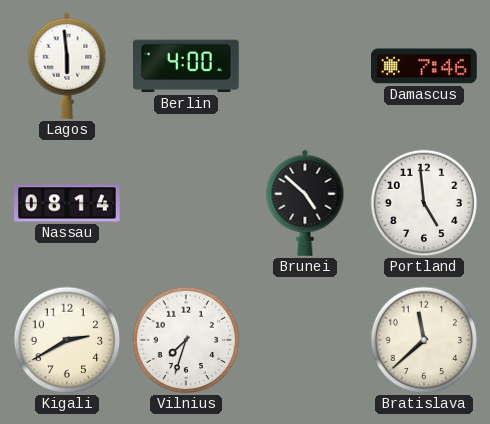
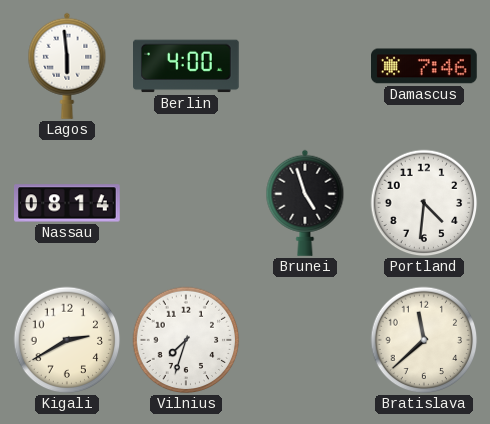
Brunei: 4:52 -> 4:57 (305, 203)
Portland: 4:59 -> 4:31 (424, 203)
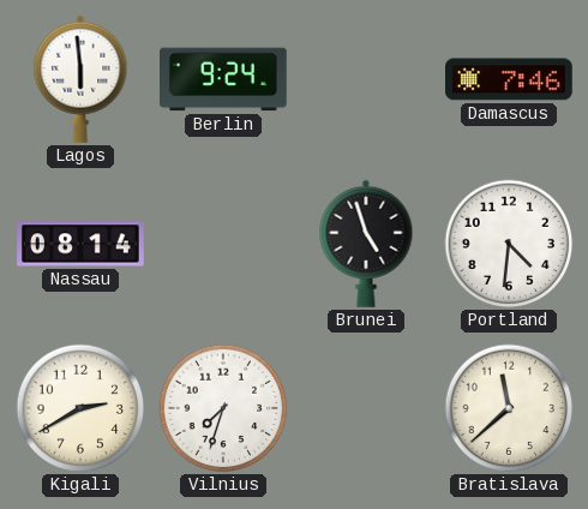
Berlin: 4:00 -> 9:24 (224, 79)
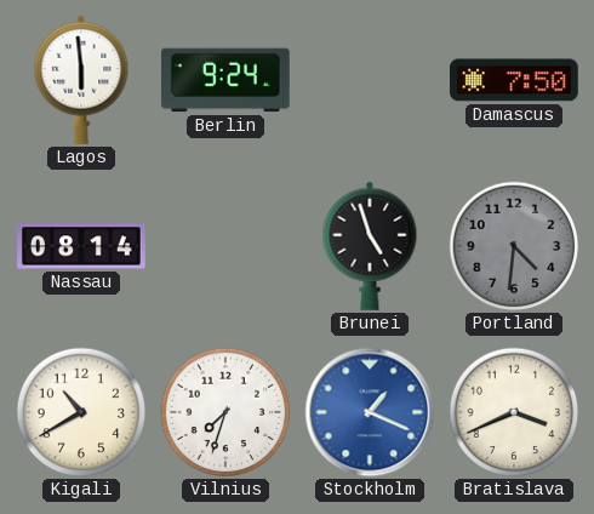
Damascus: 7:46 -> 7:50 (515, 80)
Portland dial: white -> grey (514, 246)
Kigali: 2:40 -> 10:40 (81, 412)
Stockholm: none -> 1:19 (370, 412)
Bratislava: 11:38 -> 3:41 (514, 412)
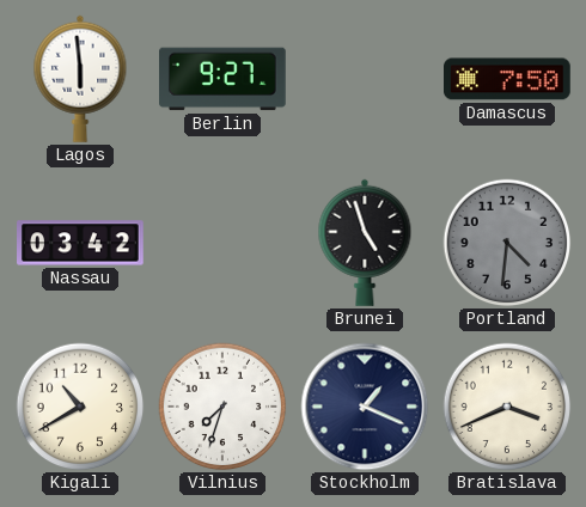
Berlin: 9:24 -> 9:27 (224, 79)
Nassau: 08:14 -> 03:42 (80, 243)
Stockholm dial: blue -> navy (365, 407)
